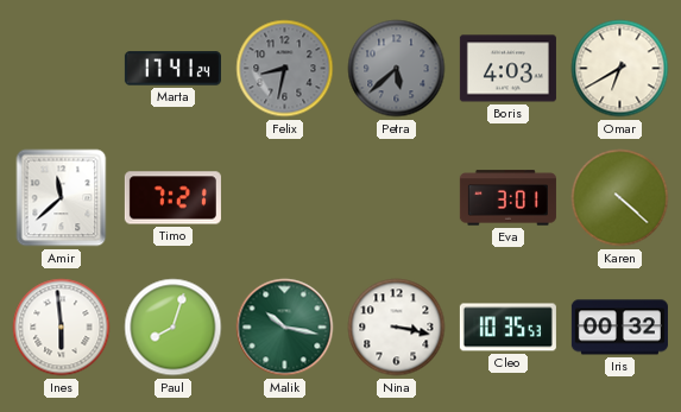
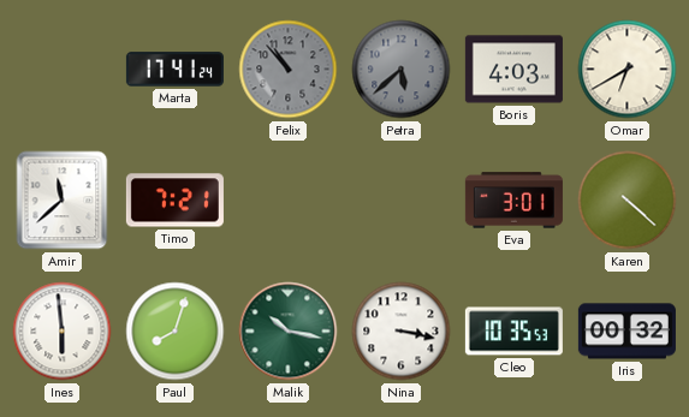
Felix: 8:32 -> 10:53 (289, 70)
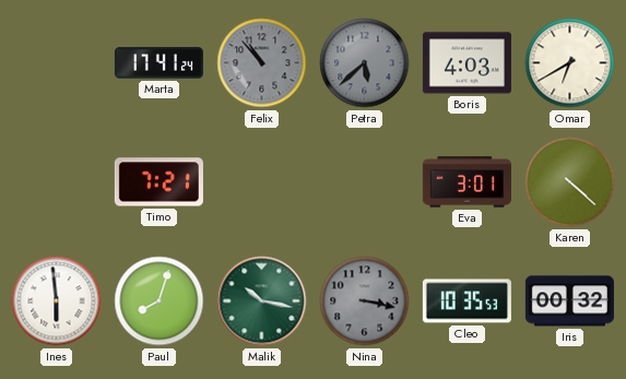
Amir: 11:38 -> none (63, 201)
Nina dial: white -> grey (365, 301)
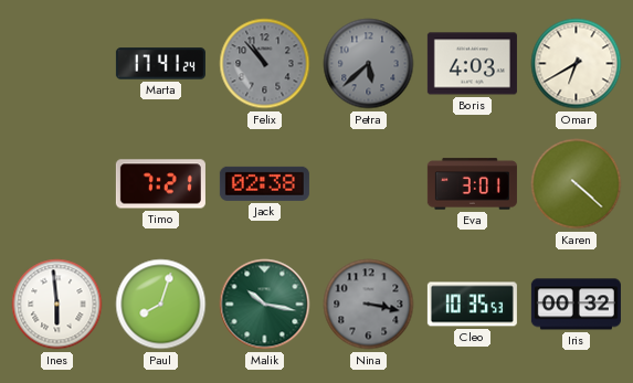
Jack: none -> 02:38 (264, 183)
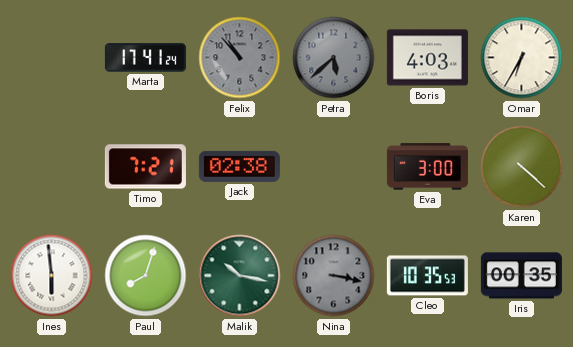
Omar: 6:40 -> 6:35 (522, 58)
Eva: 3:01 -> 3:00 (427, 167)
Iris: 00:32 -> 00:35 (521, 276)
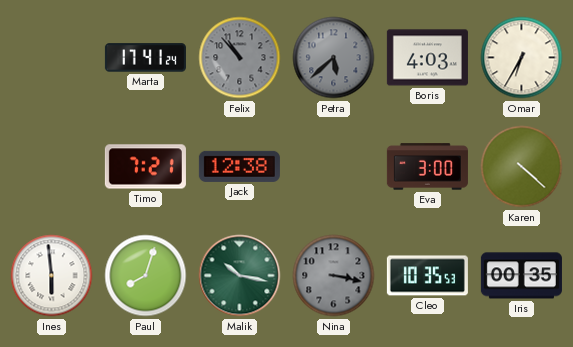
Jack: 02:38 -> 12:38 (239, 166)
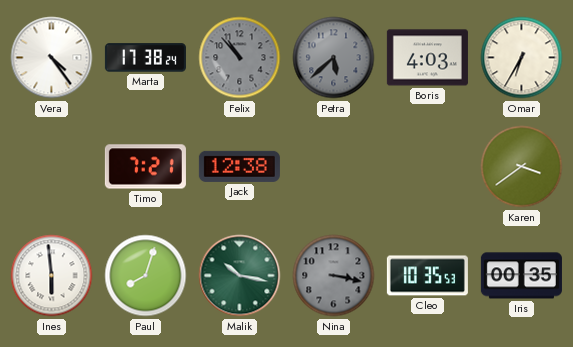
Vera: none -> 4:24 (52, 58)
Marta: 17:41 -> 17:38 (145, 58)
Eva: 3:00 -> none (427, 167)
Karen: 4:22 -> 3:39 (522, 167)
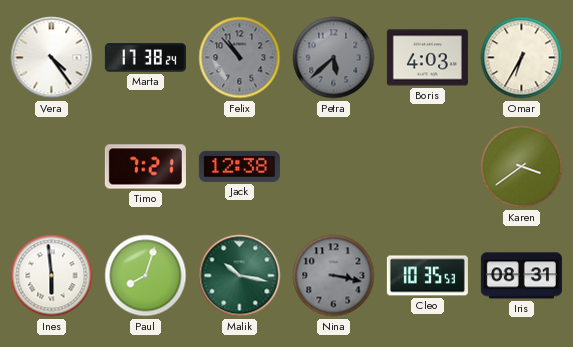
Iris: 00:35 -> 08:31 (521, 276)
